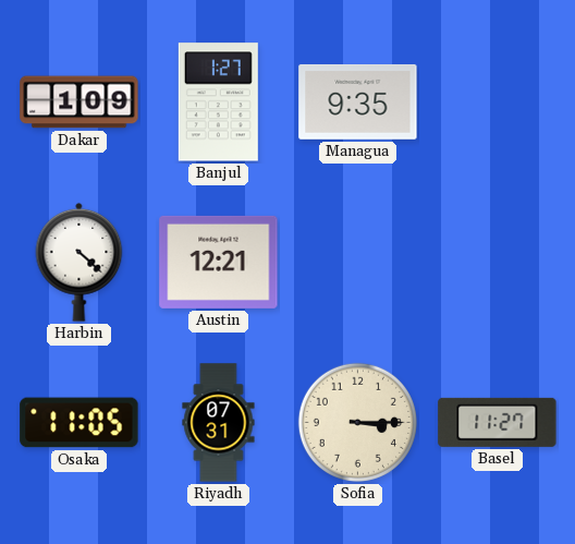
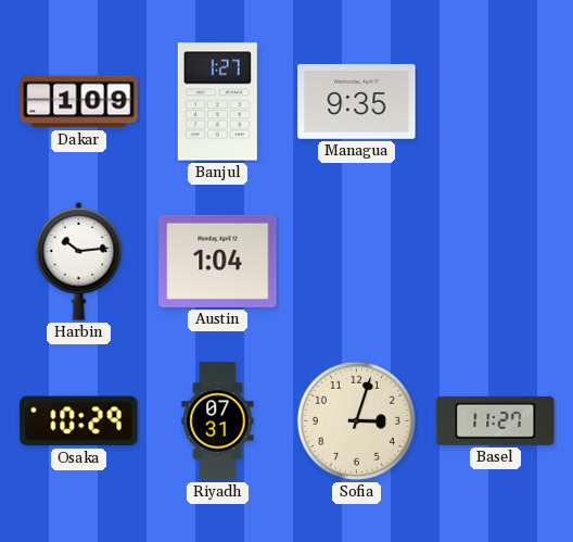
Harbin: 4:22 -> 10:14 (79, 261)
Austin: 12:21 -> 1:04 (218, 261)
Osaka: 11:05 -> 10:29 (79, 421)
Sofia: 3:15 -> 3:03 (356, 420)
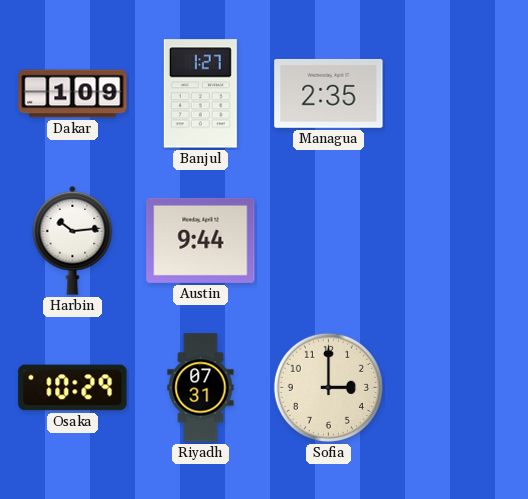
Managua: 9:35 -> 2:35 (329, 93)
Austin: 1:04 -> 9:44 (201, 240)
Sofia: 3:03 -> 3:00 (328, 387)
Basel: 11:27 -> none (496, 420)
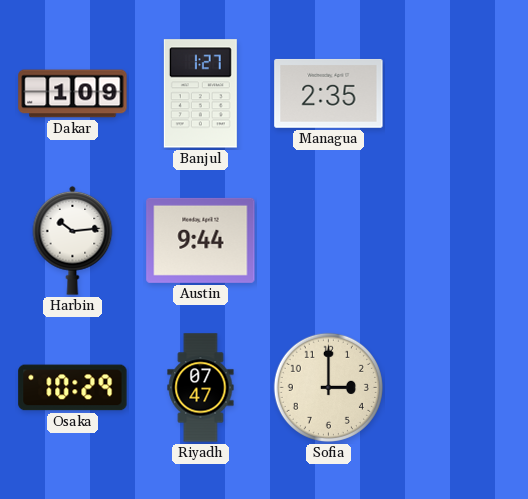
Riyadh: 07:31 -> 07:47 (201, 388)
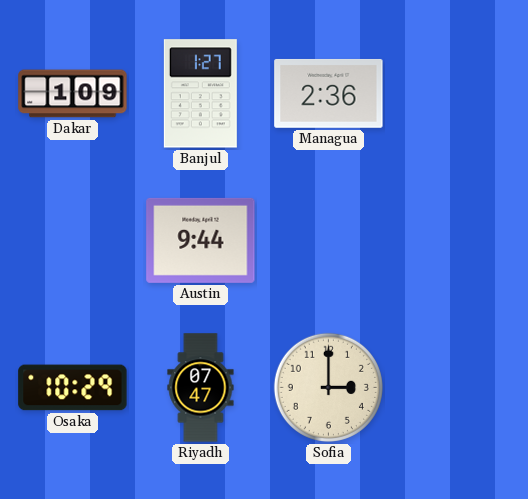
Managua: 2:35 -> 2:36 (329, 93)
Harbin: 10:14 -> none (73, 240)
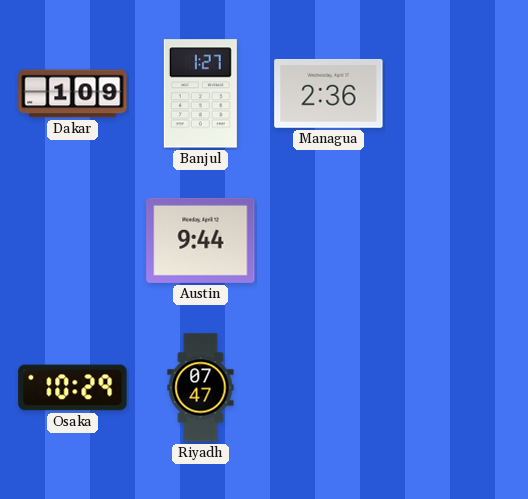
Sofia: 3:00 -> none (328, 387)
